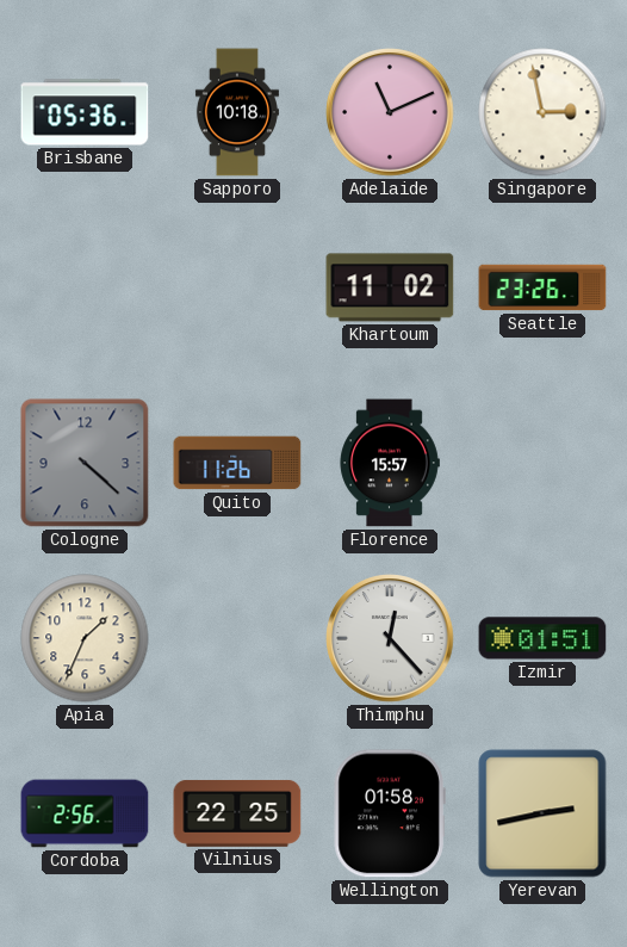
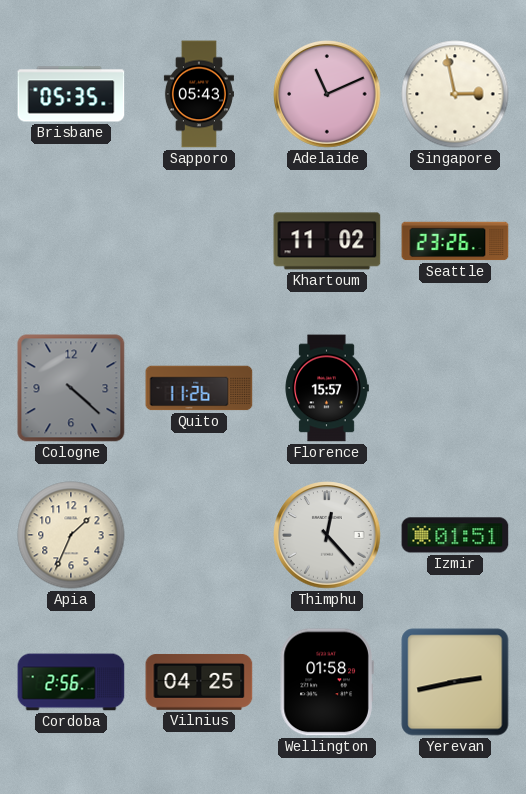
Brisbane: 05:36 -> 05:35 (71, 94)
Sapporo: 10:18 -> 05:43 (199, 94)
Vilnius: 22:25 -> 04:25 (199, 682)
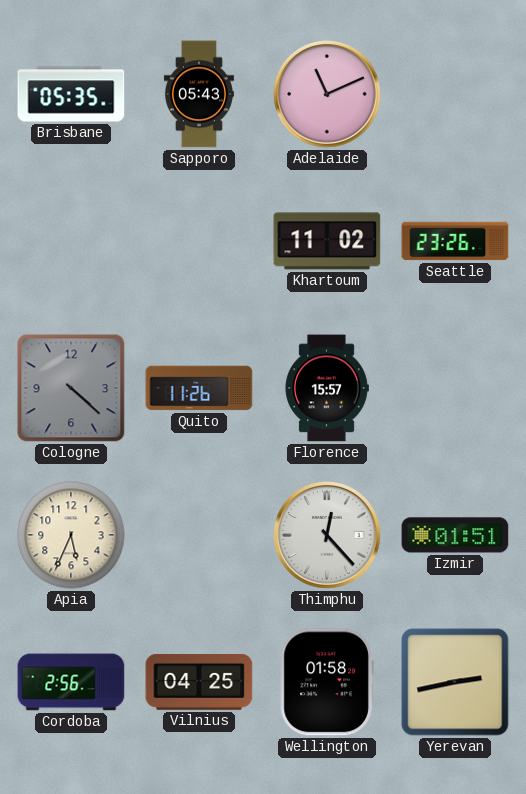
Singapore: 2:58 -> none (455, 94)
Apia: 1:34 -> 5:34 (71, 535)
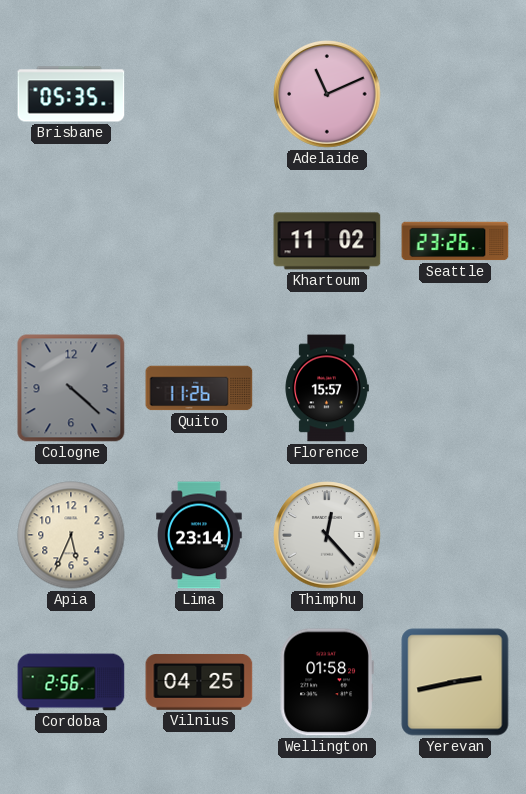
Sapporo: 05:43 -> none (199, 94)
Lima: none -> 23:14 (200, 535)
Izmir: 01:51 -> none (455, 535)
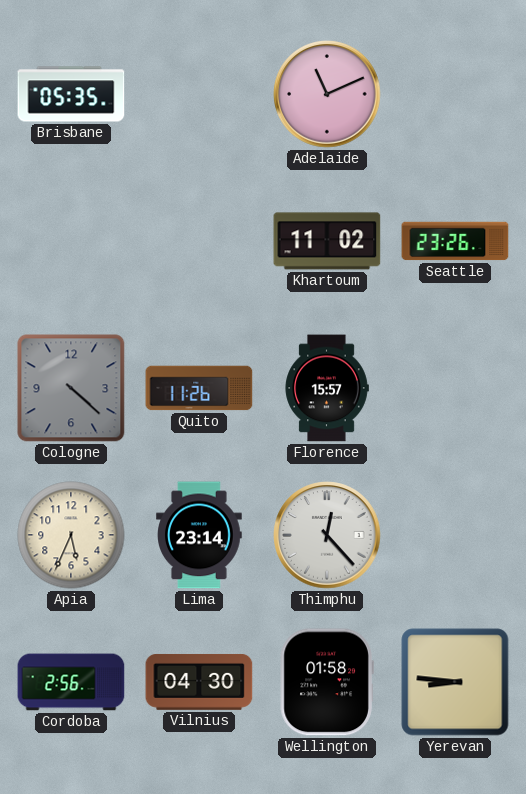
Vilnius: 04:25 -> 04:30 (199, 682)
Yerevan: 2:43 -> 8:46 (455, 682)
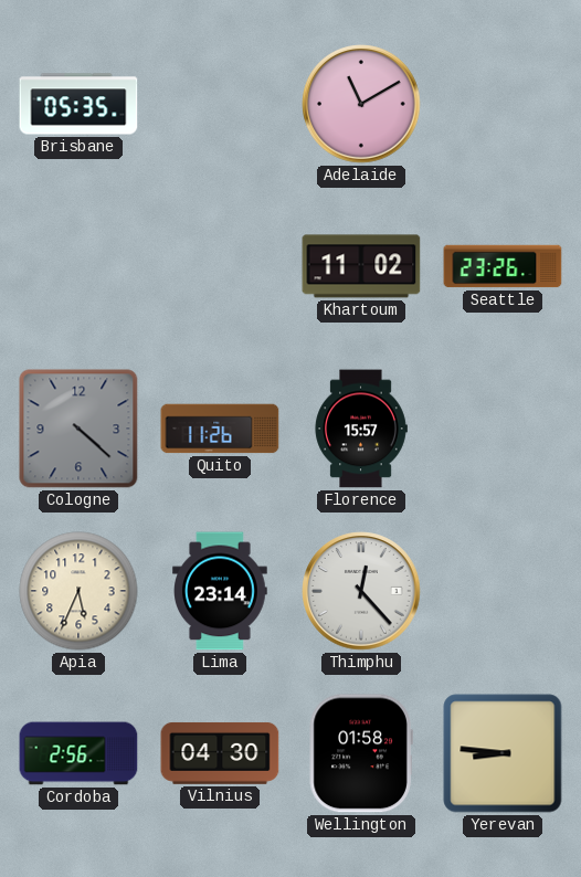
Adelaide: 11:11 -> 11:10 (361, 104)
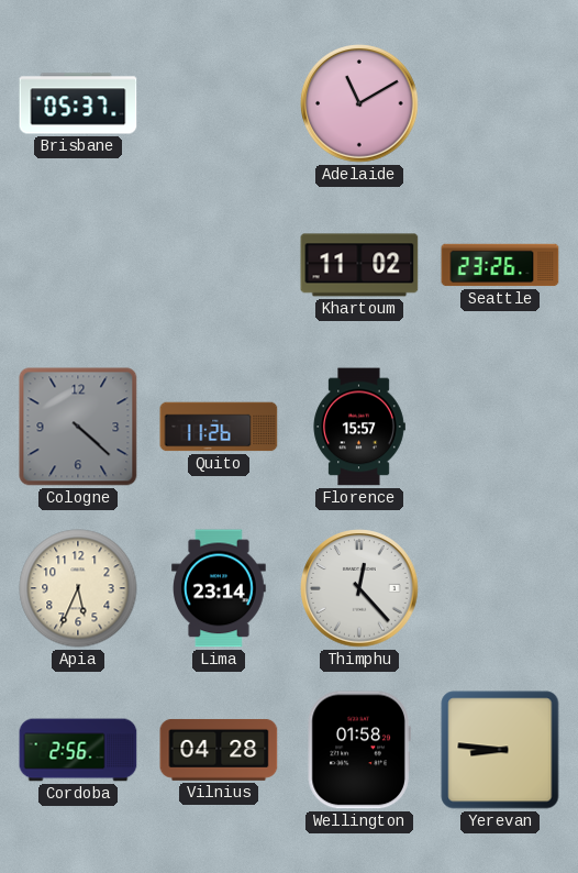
Brisbane: 05:35 -> 05:37 (78, 103)
Vilnius: 04:30 -> 04:28 (219, 750)
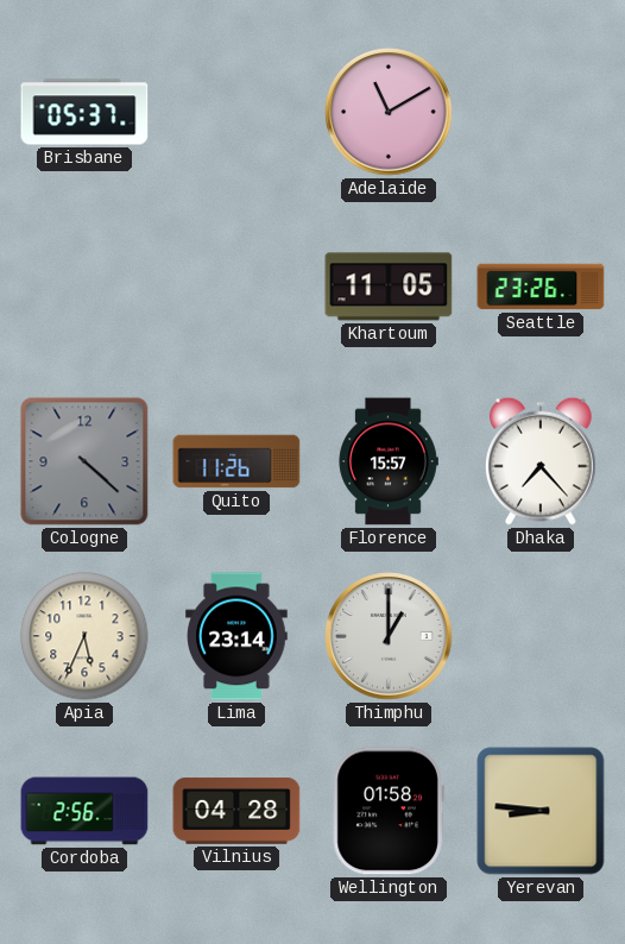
Khartoum: 11:02 -> 11:05 (389, 287)
Dhaka: none -> 7:23 (542, 461)
Thimphu: 12:23 -> 1:00 (389, 636)
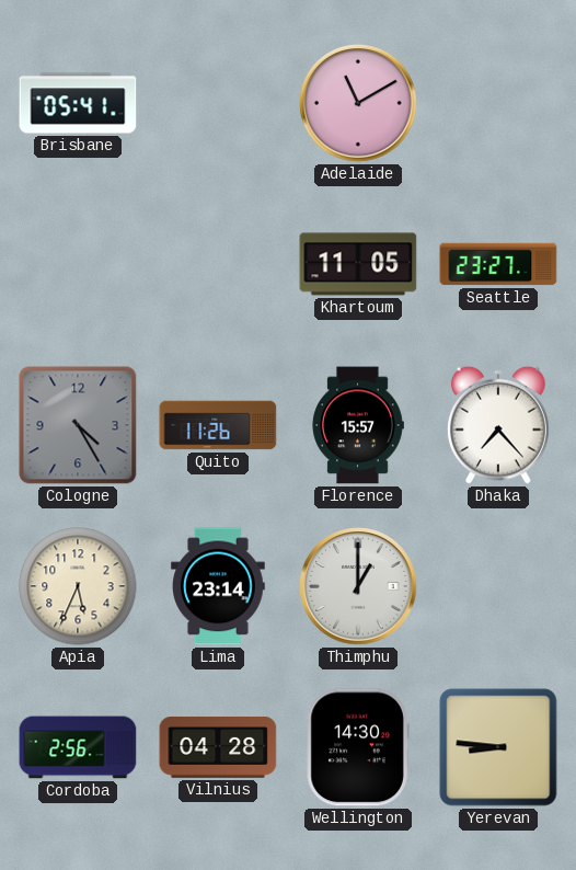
Brisbane: 05:37 -> 05:41 (78, 103)
Seattle: 23:26 -> 23:27 (498, 264)
Cologne: 4:22 -> 4:25 (78, 425)
Wellington: 01:58 -> 14:30 (358, 747)
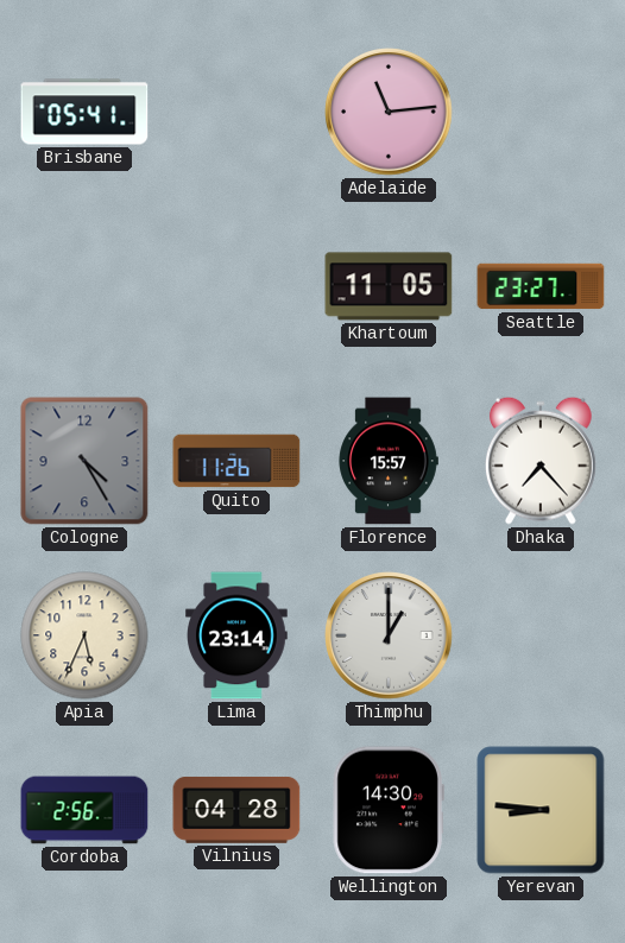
Adelaide: 11:10 -> 11:14 (389, 112)
